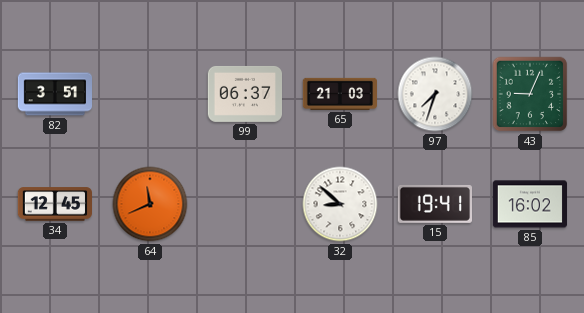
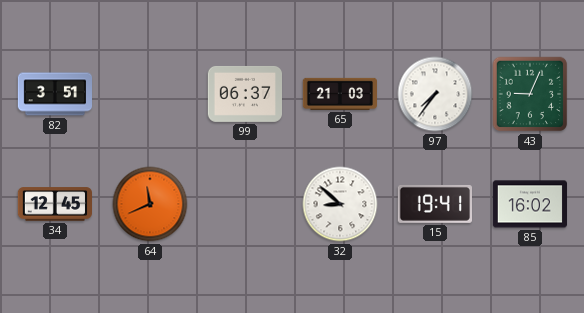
97: 7:33 -> 7:36 (435, 94)
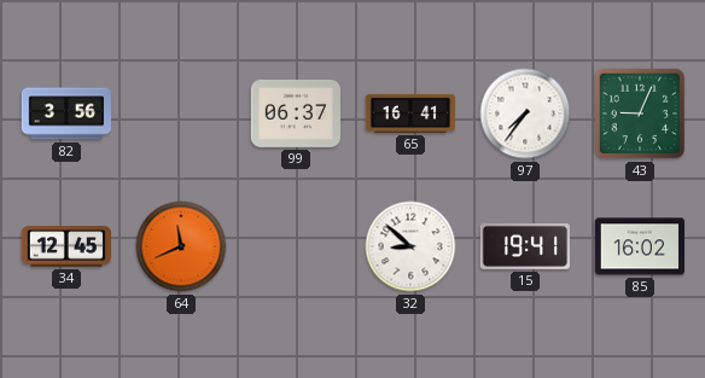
82: 3:51 -> 3:56 (66, 114)
65: 21:03 -> 16:41 (409, 114)
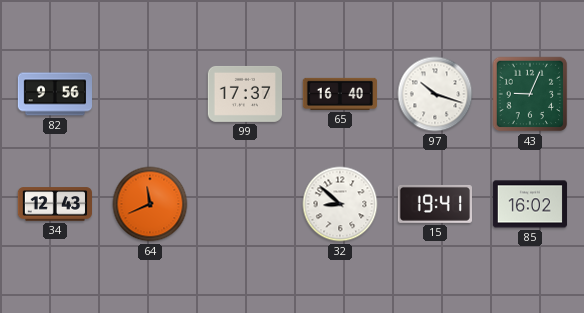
82: 3:56 -> 9:56 (55, 94)
99: 06:37 -> 17:37 (244, 94)
65: 16:41 -> 16:40 (339, 94)
97: 7:36 -> 10:18 (435, 94)
34: 12:45 -> 12:43 (54, 204)
